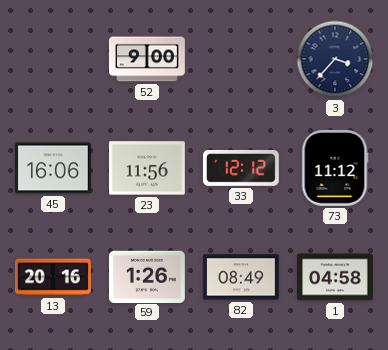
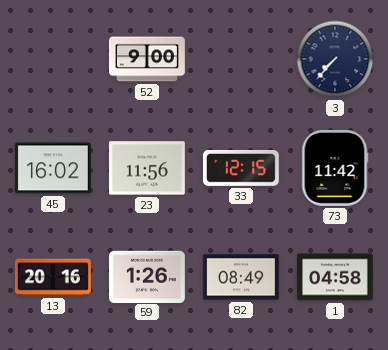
3: 3:37 -> 7:37 (335, 59)
45: 16:06 -> 16:02 (53, 168)
33: 12:12 -> 12:15 (241, 168)
73: 11:12 -> 11:42 (335, 168)
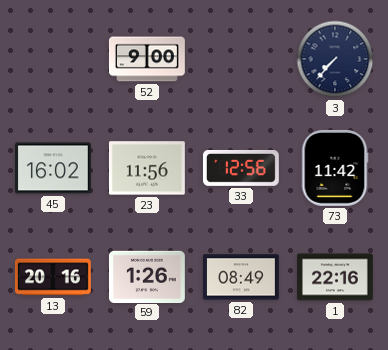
33: 12:15 -> 12:56 (241, 168)
1: 04:58 -> 22:16 (335, 277)
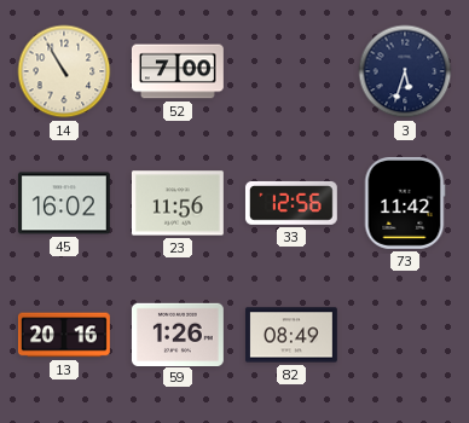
14: none -> 10:55 (64, 71)
52: 9:00 -> 7:00 (178, 71)
3: 7:37 -> 5:33 (405, 71)
1: 22:16 -> none (335, 277)
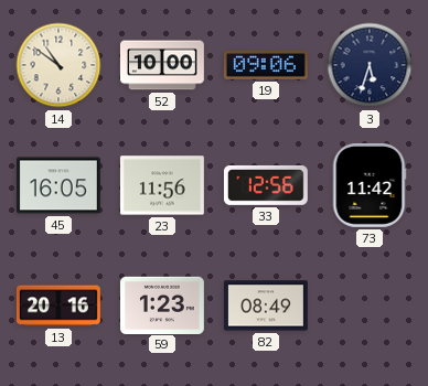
14: 10:55 -> 10:51 (58, 65)
52: 7:00 -> 10:00 (162, 65)
19: none -> 09:06 (266, 65)
45: 16:02 -> 16:05 (58, 185)
59: 1:26 -> 1:23 (162, 304)
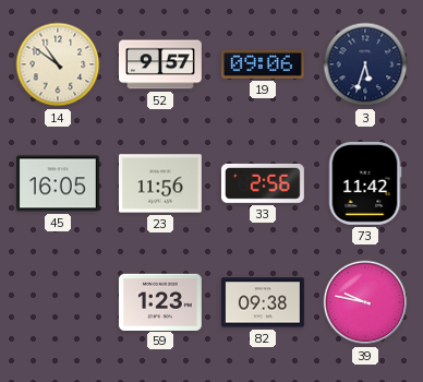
52: 10:00 -> 9:57 (160, 64)
33: 12:56 -> 2:56 (263, 183)
13: 20:16 -> none (58, 305)
82: 08:49 -> 09:38 (263, 302)
39: none -> 9:47 (365, 302)
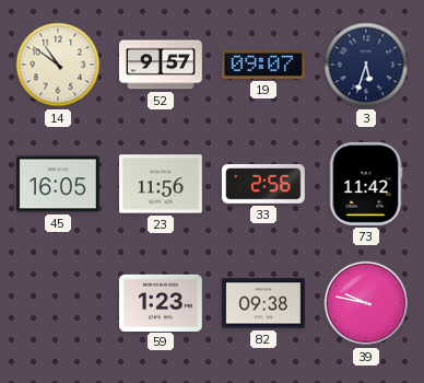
19: 09:06 -> 09:07 (263, 65)
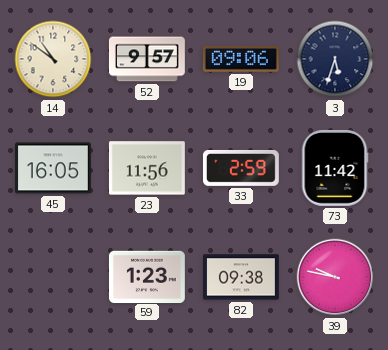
19: 09:07 -> 09:06 (241, 59)
33: 2:56 -> 2:59 (241, 168)
